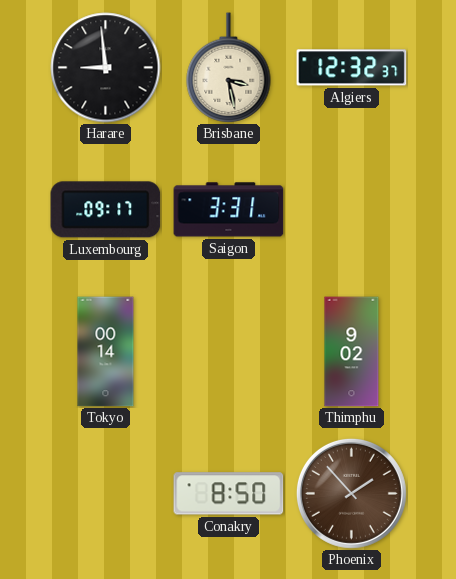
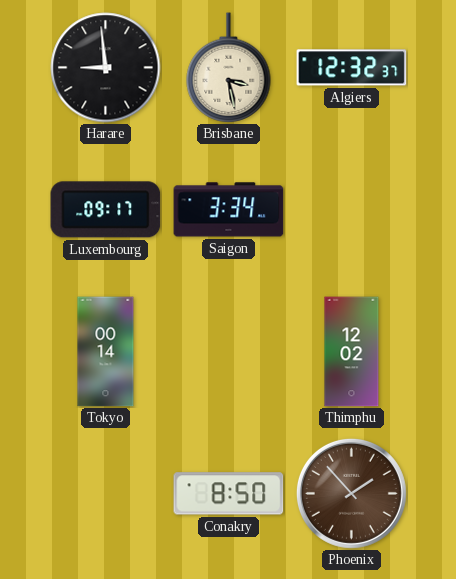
Saigon: 3:31 -> 3:34 (229, 210)
Thimphu: 9:02 -> 12:02 (352, 352)
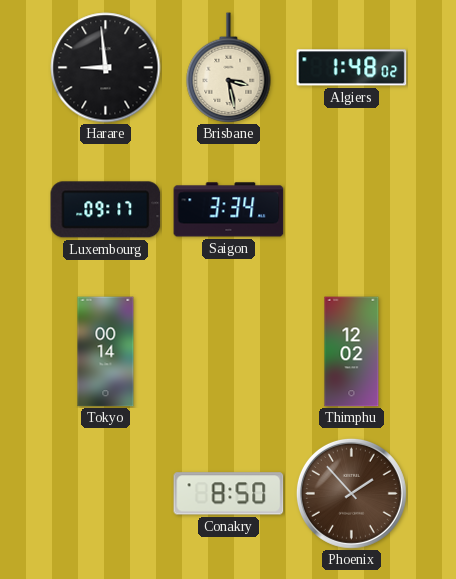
Algiers: 12:32 -> 1:48 (352, 68)
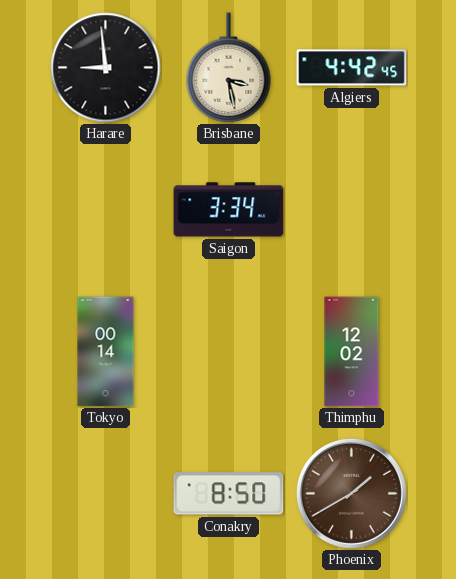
Algiers: 1:48 -> 4:42 (352, 68)
Luxembourg: 09:17 -> none (106, 210)
Phoenix: 1:53 -> 1:40 (351, 493)
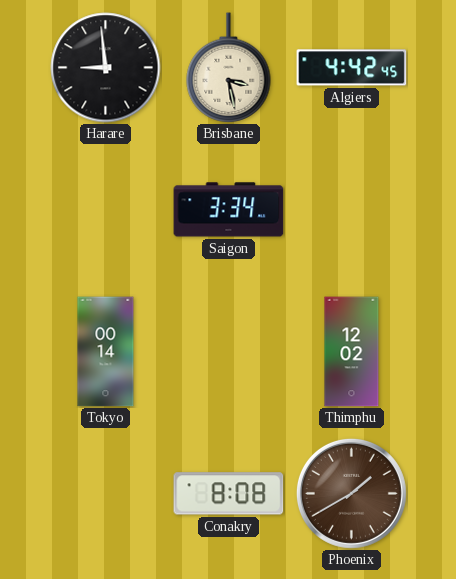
Conakry: 8:50 -> 8:08 (229, 494)
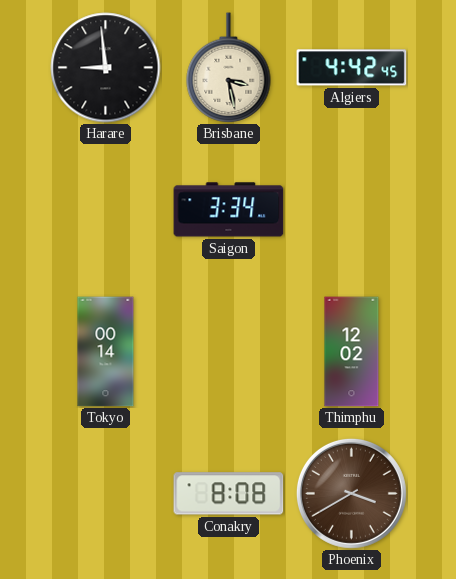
Phoenix: 1:40 -> 3:40 (351, 493)
